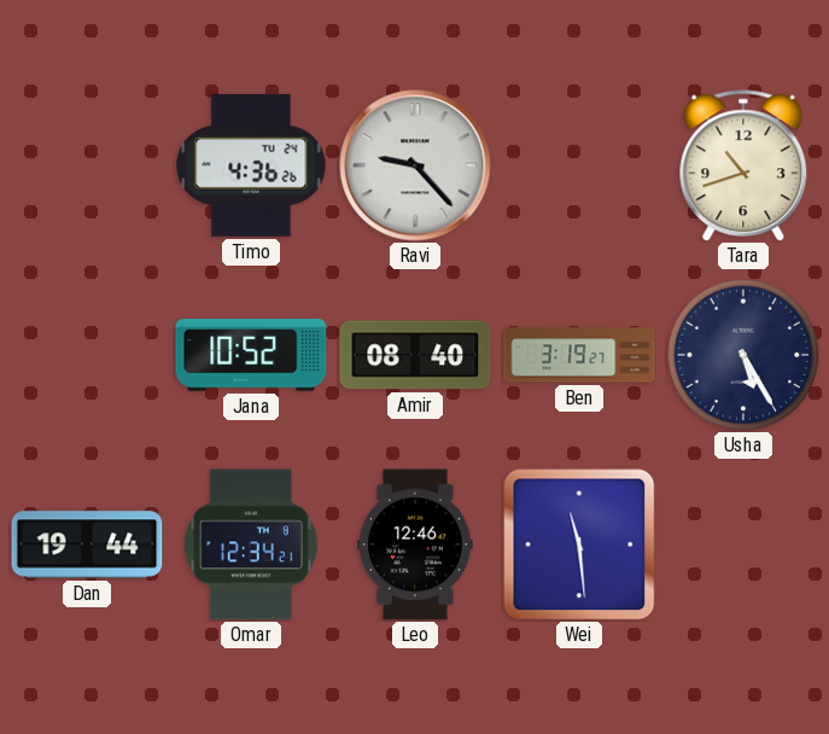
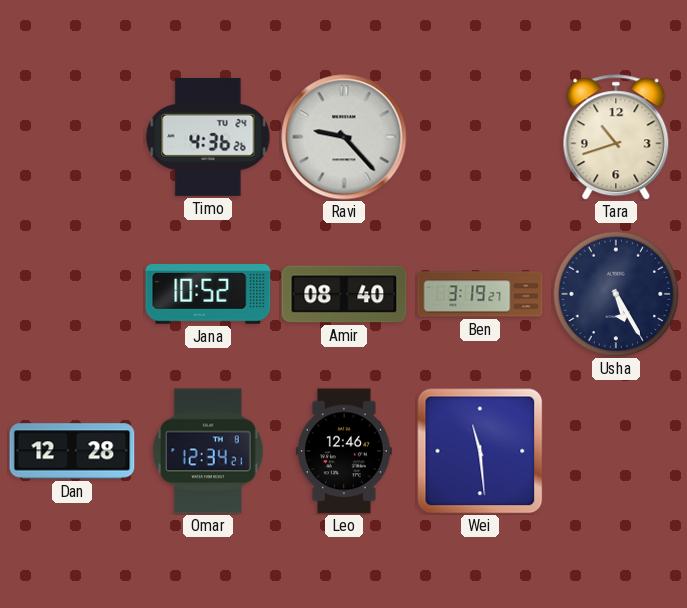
Dan: 19:44 -> 12:28 (72, 451)
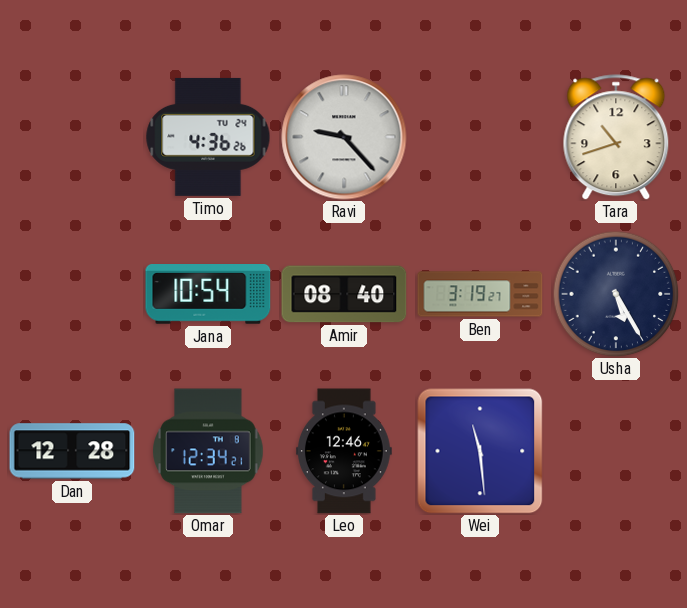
Jana: 10:52 -> 10:54 (208, 295)
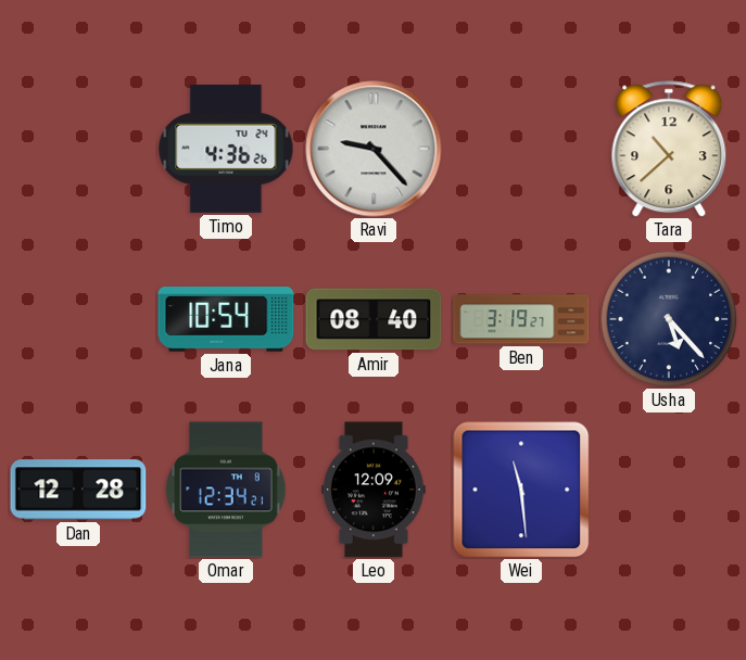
Tara: 10:42 -> 10:38 (669, 149)
Usha: 5:25 -> 5:23 (669, 319)
Leo: 12:46 -> 12:09 (374, 490)
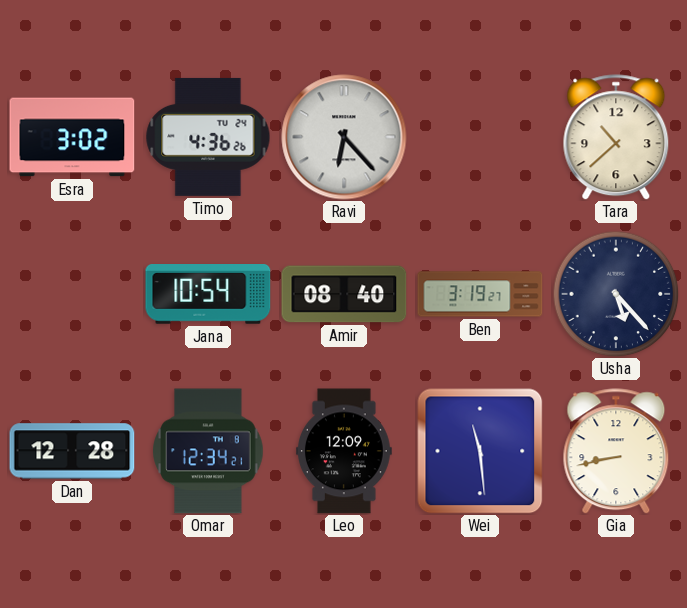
Esra: none -> 3:02 (72, 137)
Ravi: 9:23 -> 6:23 (344, 137)
Gia: none -> 8:43 (616, 451)
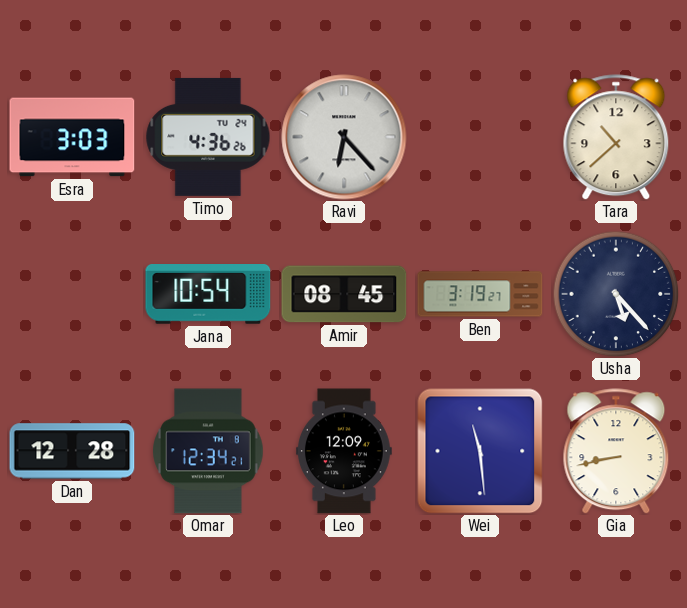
Esra: 3:02 -> 3:03 (72, 137)
Amir: 08:40 -> 08:45 (344, 294)
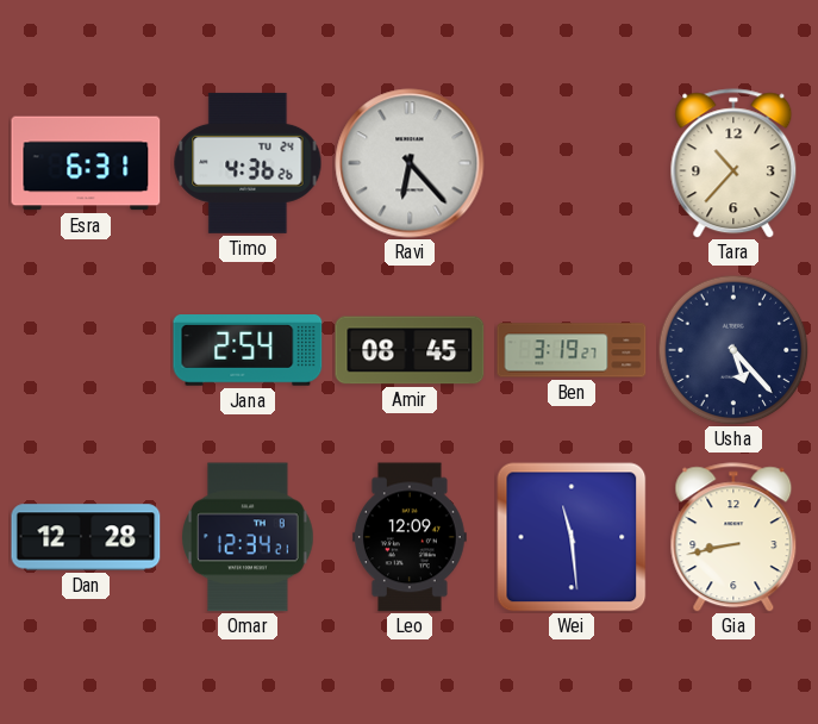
Esra: 3:03 -> 6:31 (86, 163)
Tara: 10:38 -> 10:37 (733, 163)
Jana: 10:54 -> 2:54 (248, 351)
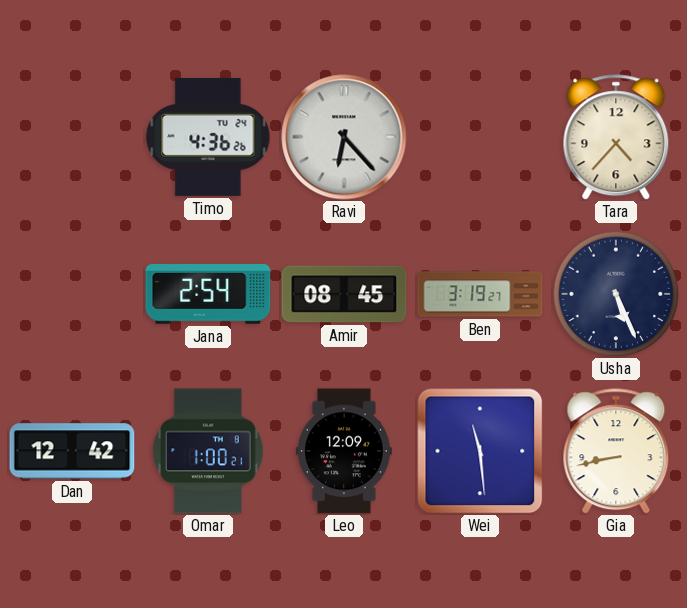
Esra: 6:31 -> none (86, 163)
Tara: 10:37 -> 4:37 (616, 137)
Usha: 5:23 -> 5:26 (616, 294)
Dan: 12:28 -> 12:42 (72, 451)
Omar: 12:34 -> 1:00 (208, 451)
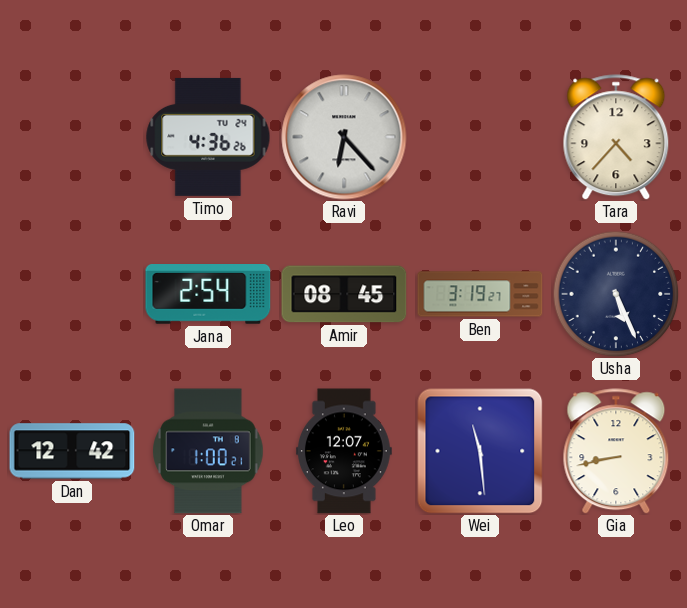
Leo: 12:09 -> 12:07 (344, 451)
